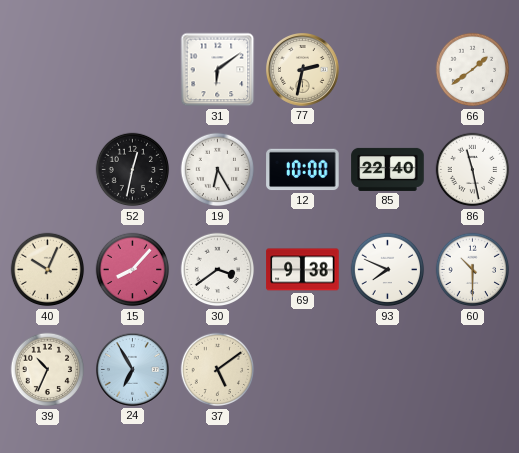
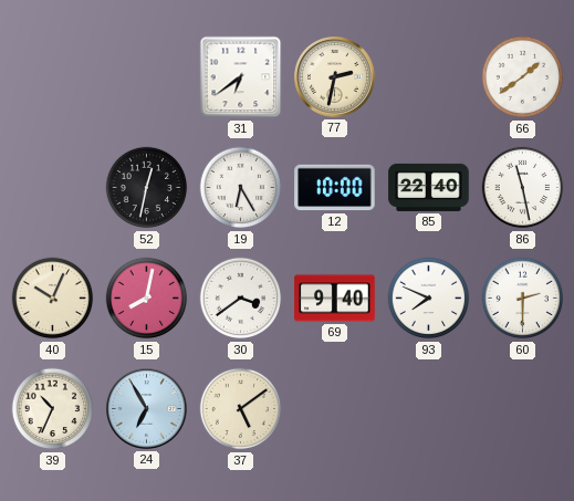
31: 6:09 -> 6:39 (241, 77)
15: 8:07 -> 8:02 (147, 299)
69: 9:38 -> 9:40 (335, 299)
60: 10:30 -> 2:30 (523, 299)
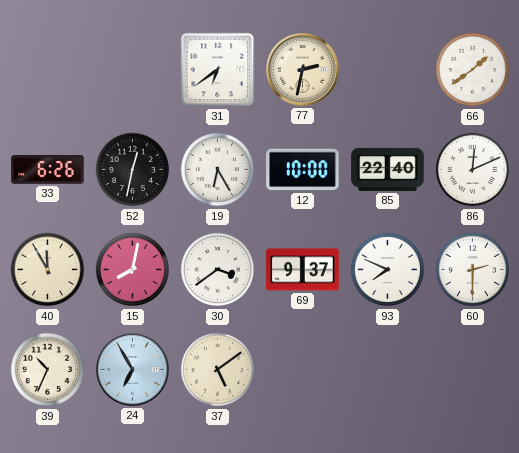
33: none -> 6:26 (48, 170)
86: 11:28 -> 12:11 (473, 170)
40: 10:04 -> 11:55 (48, 270)
69: 9:40 -> 9:37 (303, 270)
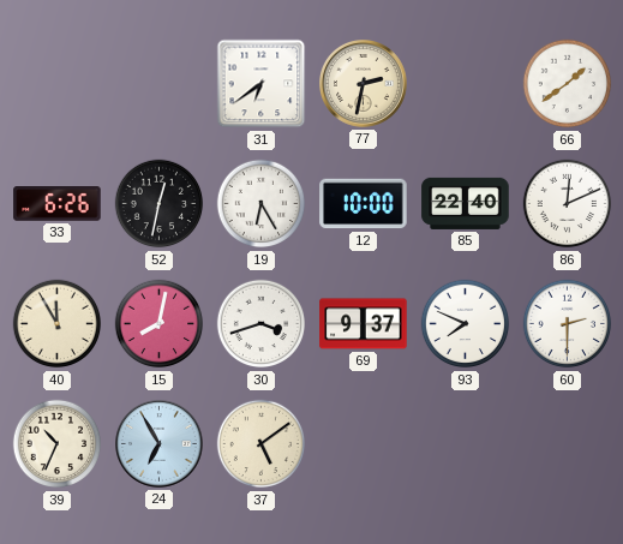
30: 3:39 -> 3:42 (262, 324)
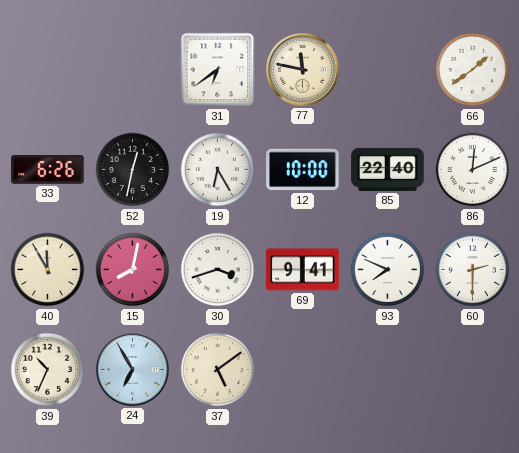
77: 2:32 -> 11:47 (303, 70)
69: 9:37 -> 9:41 (303, 270)
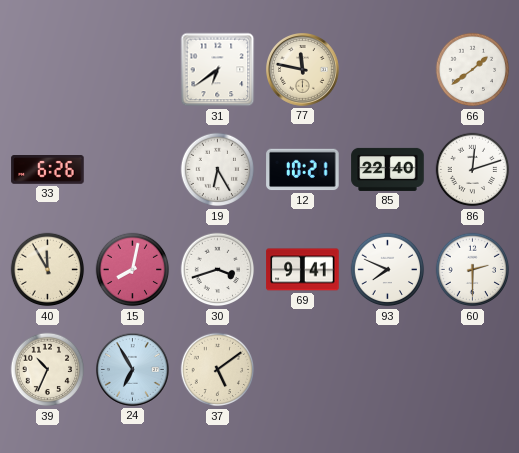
52: 12:32 -> none (133, 170)
12: 10:00 -> 10:21 (303, 170)
86: 12:11 -> 12:12 (473, 170)
